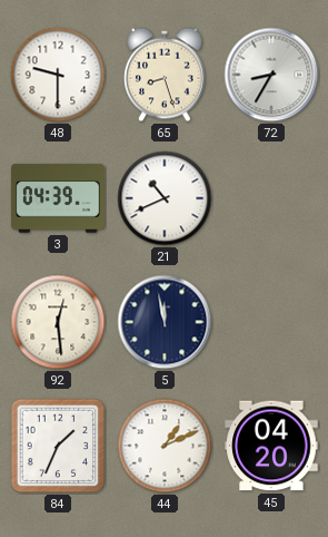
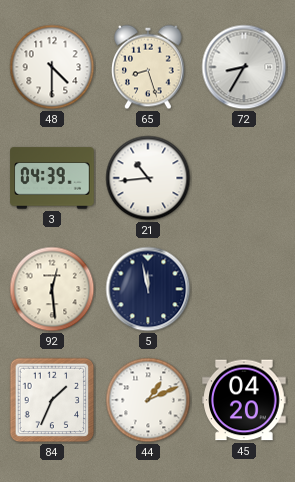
48: 9:30 -> 4:30 (52, 67)
21: 10:41 -> 10:44 (148, 178)
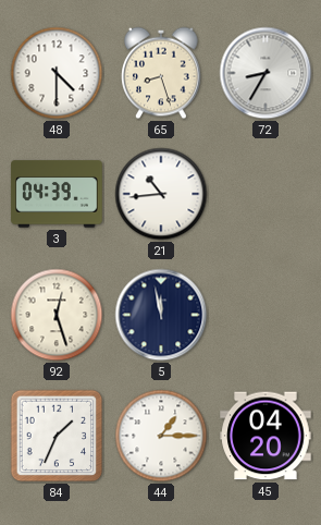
92: 12:29 -> 12:27 (57, 315)
44: 1:11 -> 1:15 (161, 436)
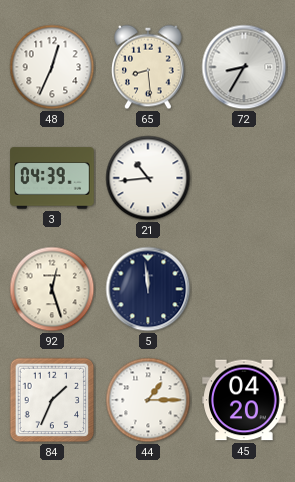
48: 4:30 -> 12:34 (52, 67)
65: 8:27 -> 8:29 (148, 67)
5: 11:58 -> 11:59 (148, 289)
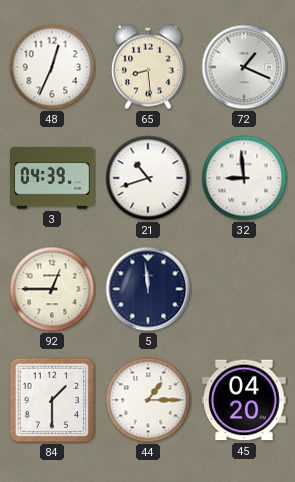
72: 8:35 -> 1:19 (244, 67)
21: 10:44 -> 10:42 (148, 178)
32: none -> 8:59 (244, 178)
92: 12:27 -> 12:45 (52, 289)
84: 1:34 -> 1:30 (52, 400)
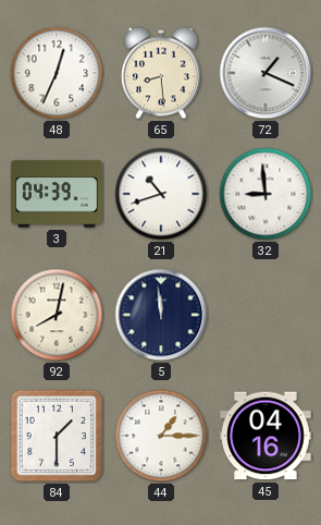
92: 12:45 -> 8:02 (57, 315)
45: 04:20 -> 04:16 (266, 436)
